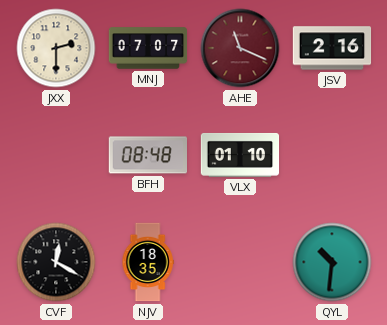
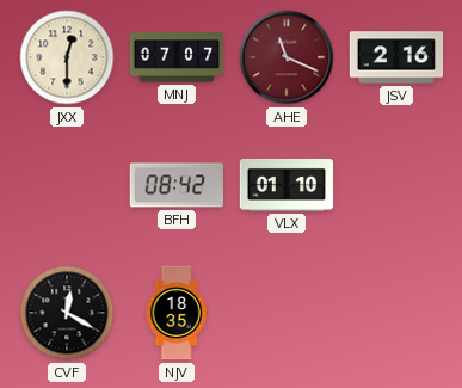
JXX: 2:30 -> 12:30 (67, 57)
BFH: 08:48 -> 08:42 (175, 185)
QYL: 10:31 -> none (332, 262)
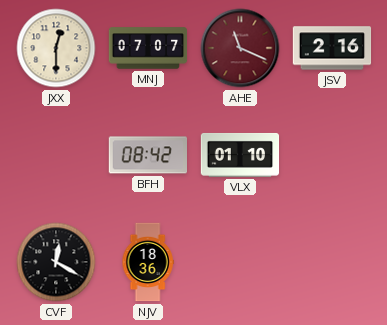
NJV: 18:35 -> 18:36 (148, 262)
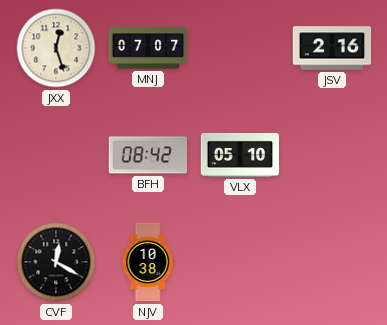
JXX: 12:30 -> 12:27 (56, 48)
AHE: 11:19 -> none (240, 48)
VLX: 01:10 -> 05:10 (240, 155)
NJV: 18:36 -> 10:38 (148, 262)
